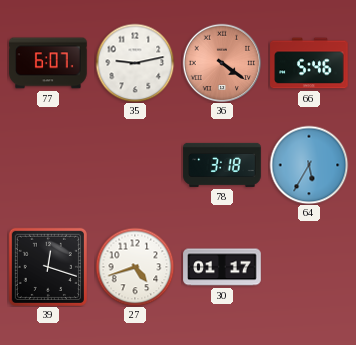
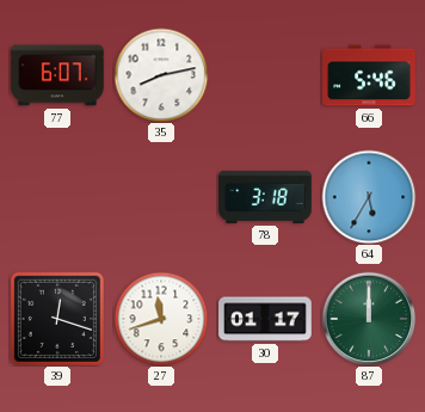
35: 9:13 -> 8:13 (161, 75)
36: 4:21 -> none (222, 63)
27: 4:42 -> 11:42 (161, 319)
87: none -> 12:00 (369, 319)
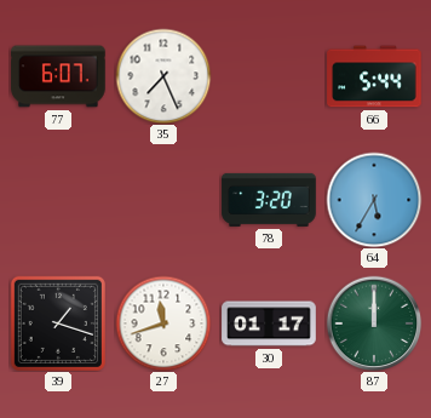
35: 8:13 -> 7:26 (163, 76)
66: 5:46 -> 5:44 (374, 76)
78: 3:18 -> 3:20 (269, 200)
39: 12:18 -> 1:18 (58, 323)
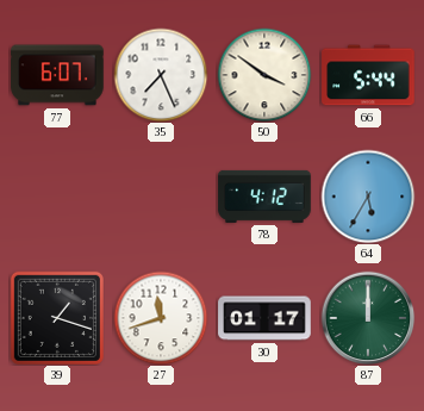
50: none -> 3:51 (264, 75)
78: 3:20 -> 4:12 (264, 197)
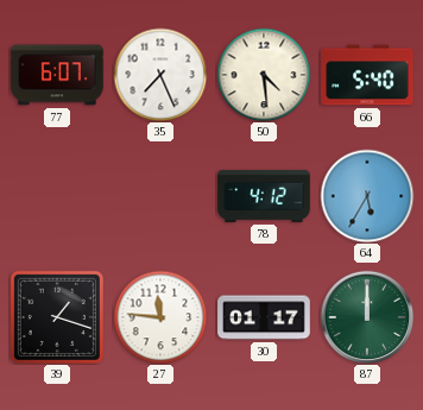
50: 3:51 -> 4:29 (264, 75)
66: 5:44 -> 5:40 (367, 75)
27: 11:42 -> 11:46 (160, 317)
